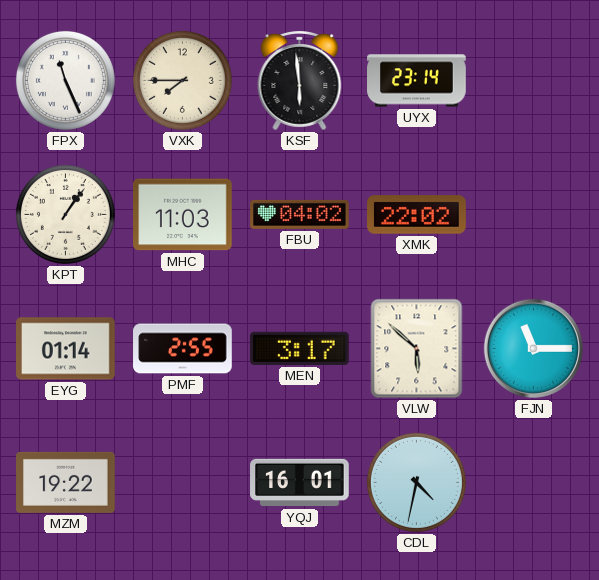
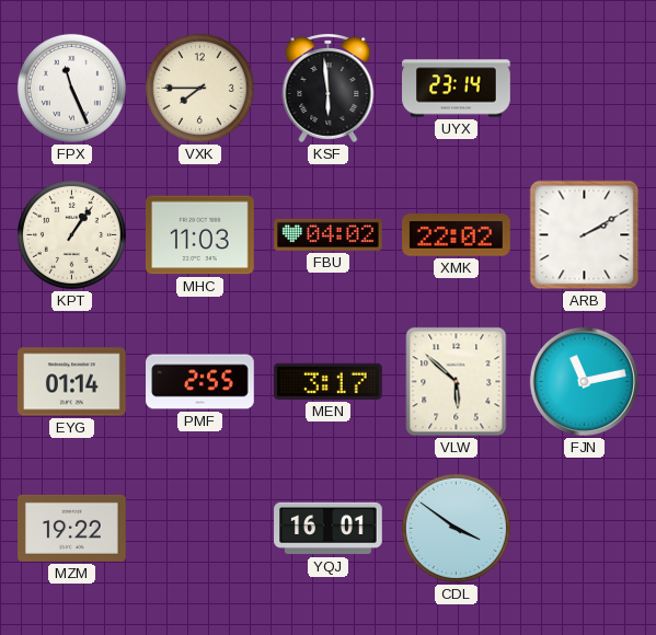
ARB: none -> 2:10 (585, 235)
FJN: 11:15 -> 11:13 (584, 381)
CDL: 4:32 -> 3:51 (456, 528)
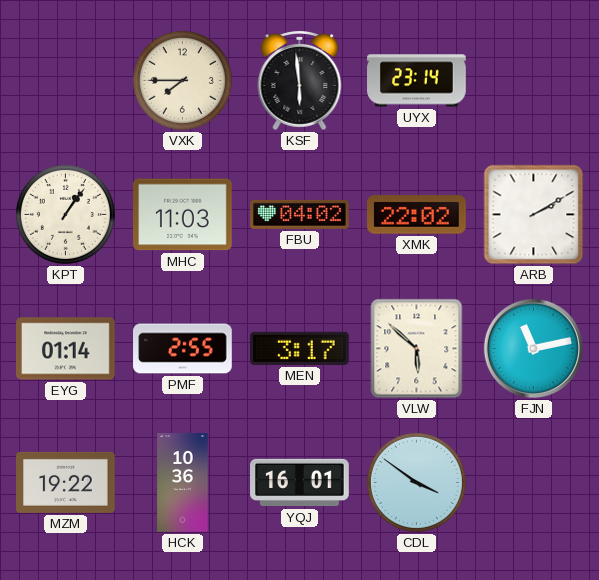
FPX: 11:26 -> none (71, 88)
HCK: none -> 10:36 (183, 483)
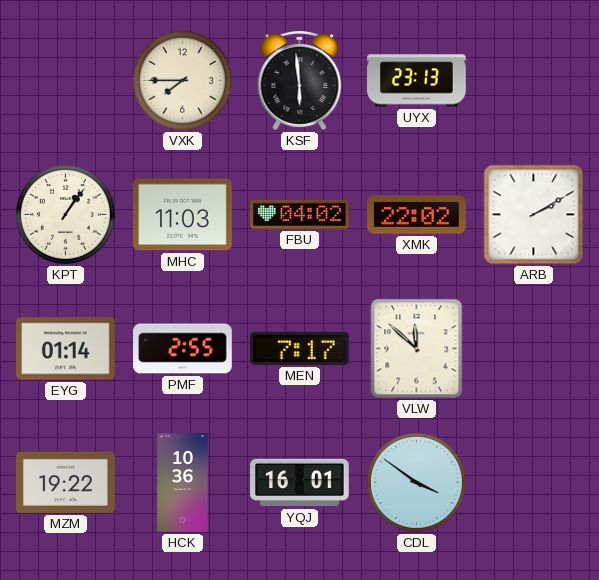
UYX: 23:14 -> 23:13 (417, 81)
MEN: 3:17 -> 7:17 (300, 348)
VLW: 5:52 -> 11:52 (417, 349)
FJN: 11:13 -> none (533, 348)
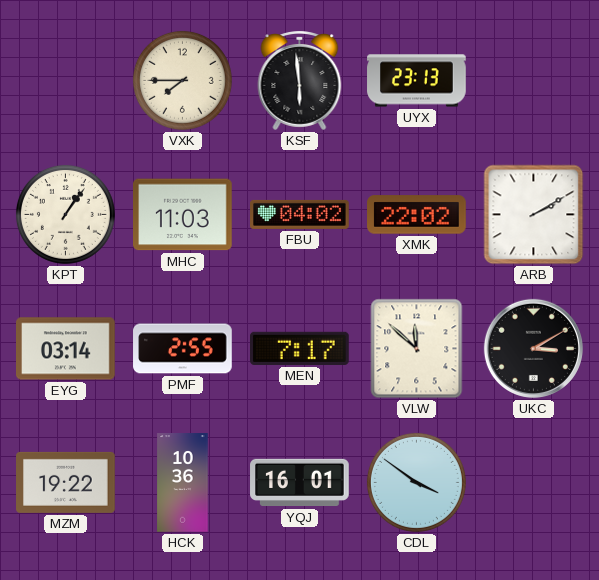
EYG: 01:14 -> 03:14 (66, 349)
UKC: none -> 3:10 (533, 348)
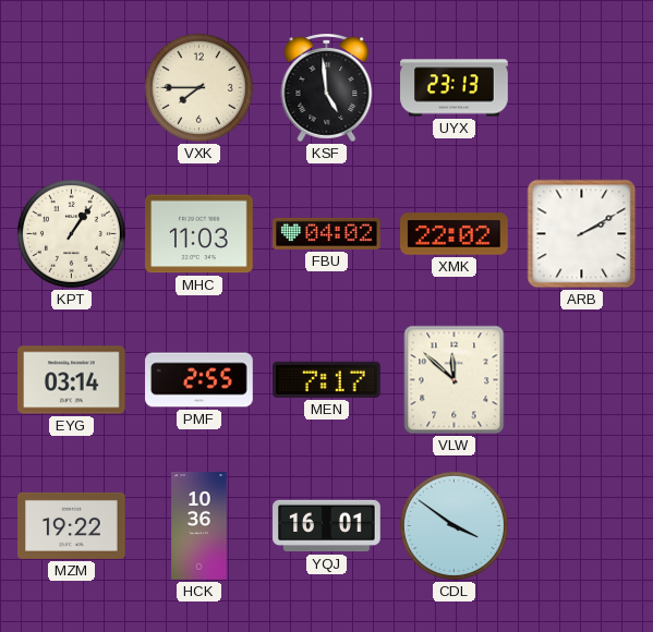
KSF: 5:59 -> 4:59 (327, 88)
UKC: 3:10 -> none (533, 348)
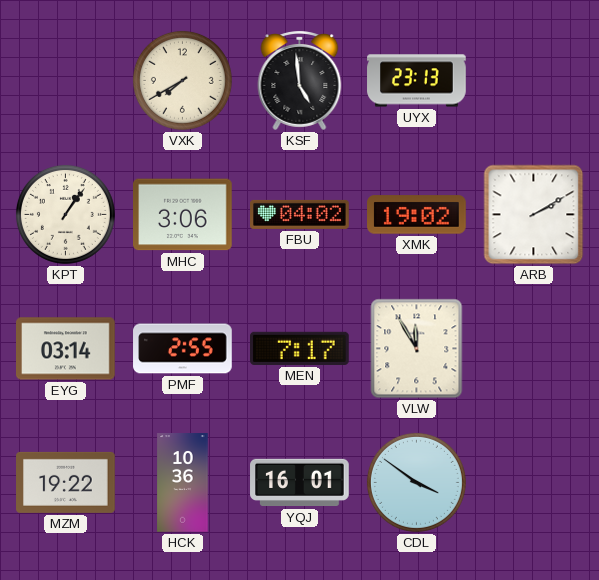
VXK: 7:45 -> 7:40 (182, 80)
MHC: 11:03 -> 3:06 (183, 215)
XMK: 22:02 -> 19:02 (417, 215)
VLW: 11:52 -> 11:55 (417, 349)
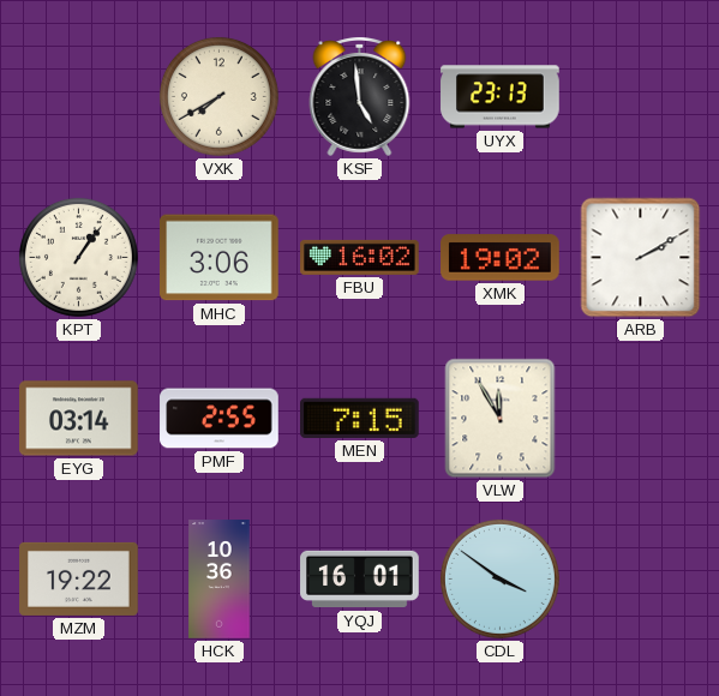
FBU: 04:02 -> 16:02 (360, 257)
MEN: 7:17 -> 7:15 (360, 418)
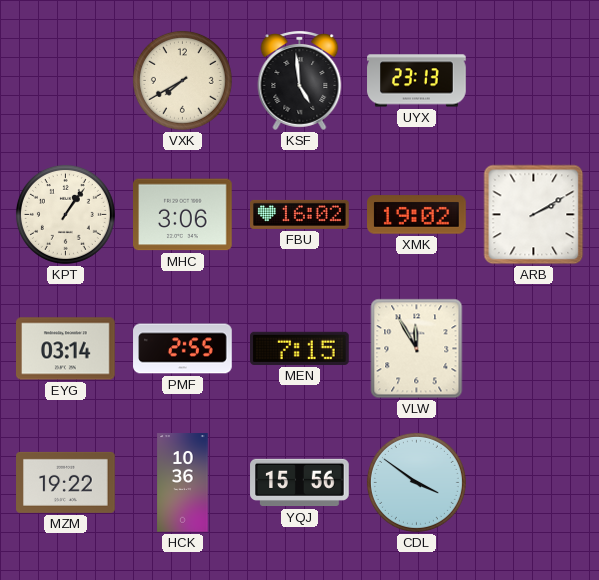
YQJ: 16:01 -> 15:56 (300, 483)
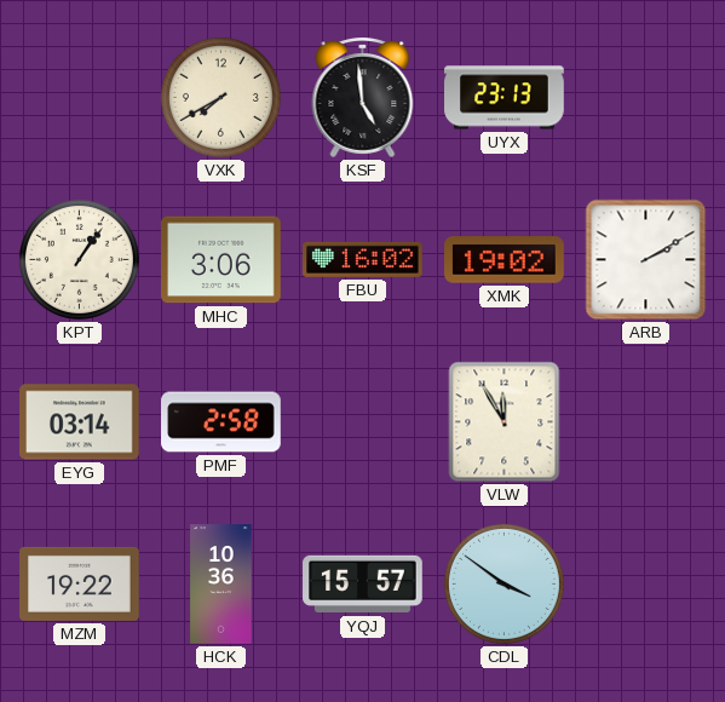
PMF: 2:55 -> 2:58 (221, 422)
MEN: 7:15 -> none (300, 348)
YQJ: 15:56 -> 15:57 (363, 585)
